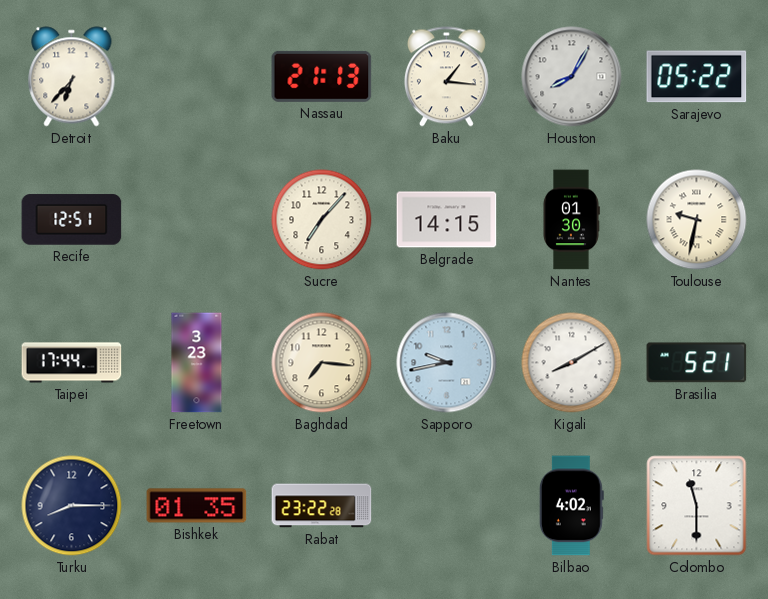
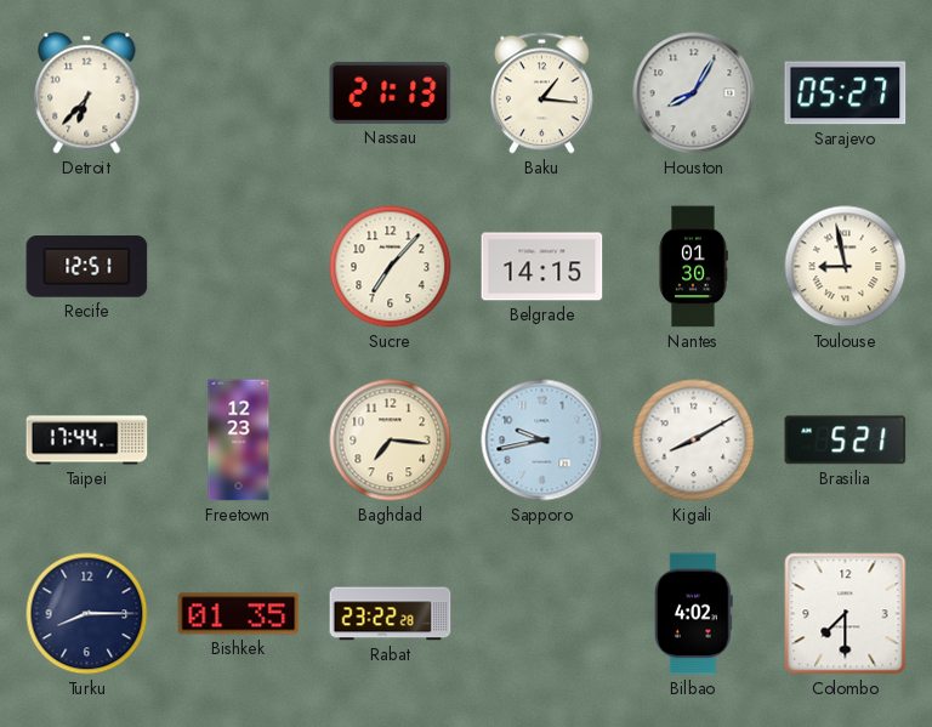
Sarajevo: 05:22 -> 05:27 (846, 93)
Toulouse: 9:32 -> 8:58 (846, 267)
Freetown: 3:23 -> 12:23 (239, 441)
Colombo: 11:30 -> 7:30 (846, 614)
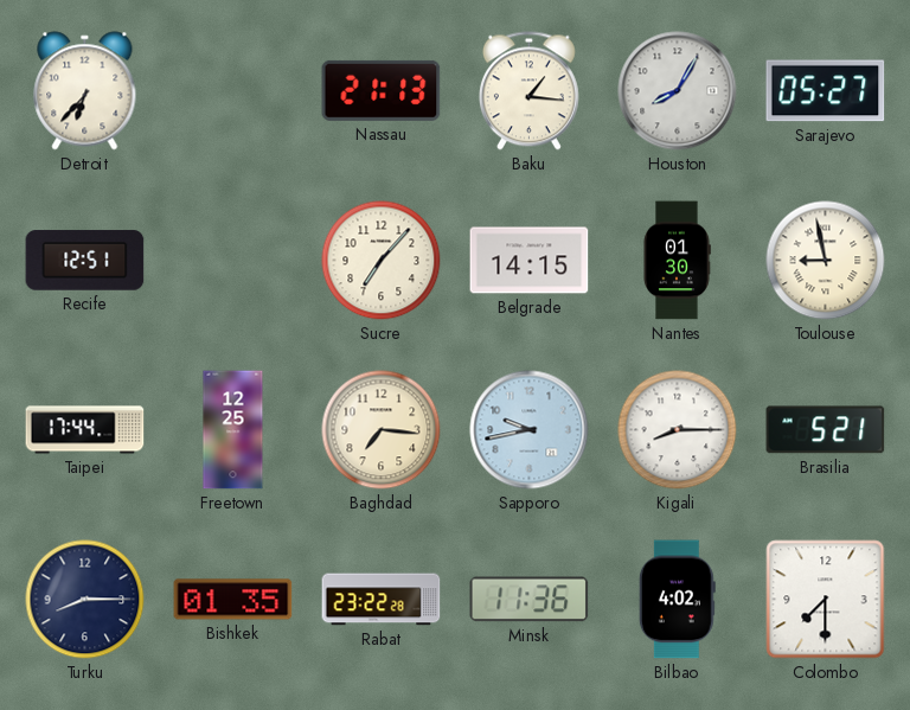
Freetown: 12:23 -> 12:25 (233, 430)
Kigali: 8:10 -> 8:15 (678, 430)
Minsk: none -> 11:36 (530, 600)
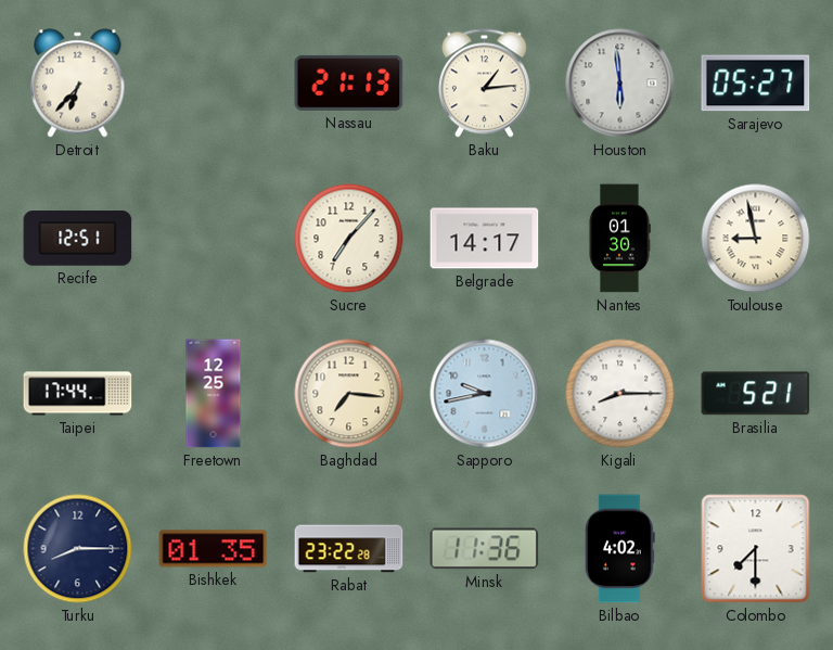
Baku: 1:16 -> 1:14 (484, 84)
Houston: 8:05 -> 5:59 (620, 84)
Belgrade: 14:15 -> 14:17 (485, 239)
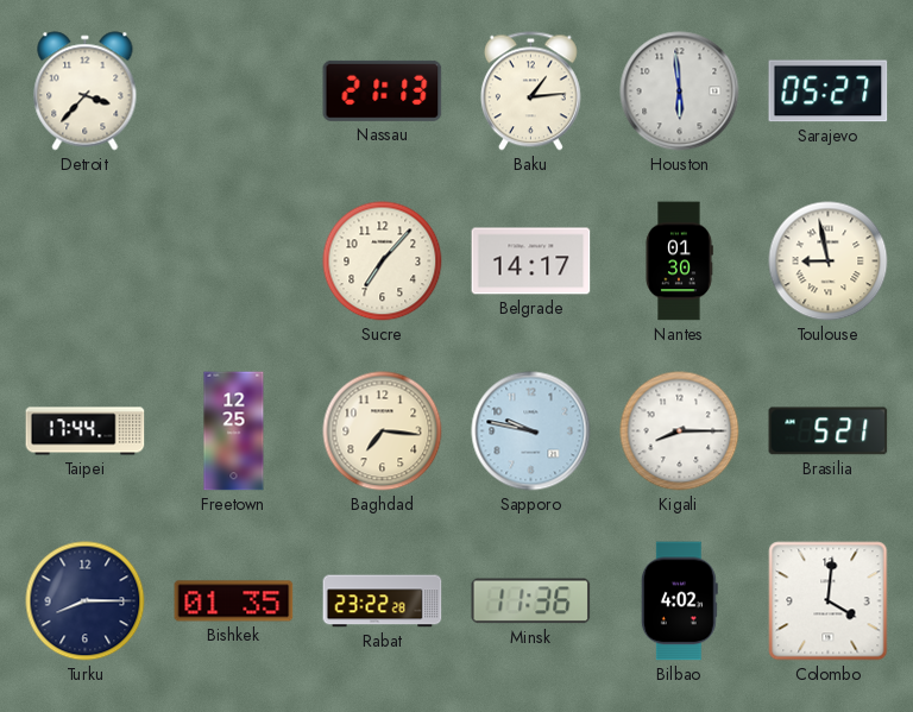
Detroit: 6:37 -> 3:37 (86, 92)
Recife: 12:51 -> none (78, 239)
Sapporo: 9:43 -> 9:47 (531, 431)
Colombo: 7:30 -> 4:01 (829, 601)
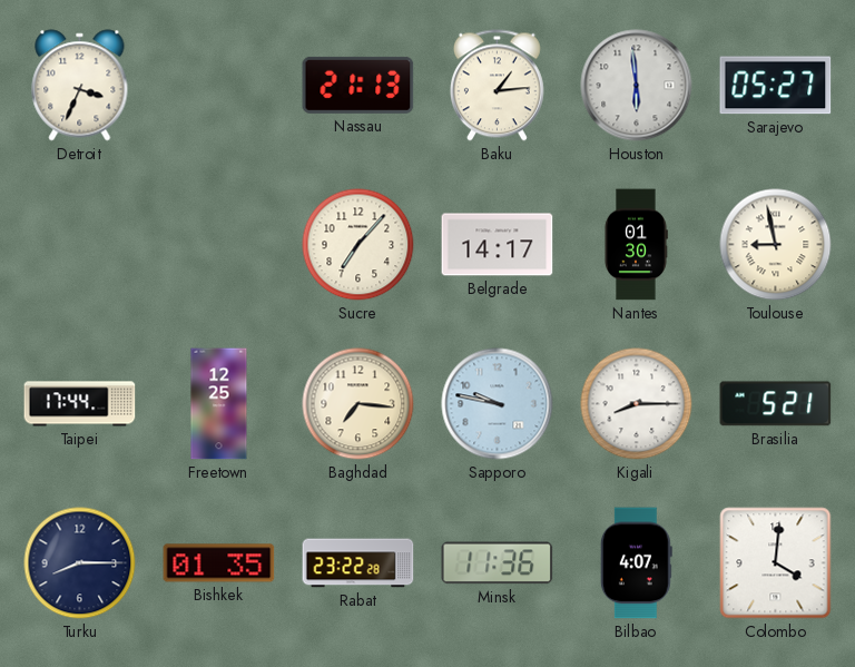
Detroit: 3:37 -> 3:34 (80, 86)
Bilbao: 4:02 -> 4:07 (636, 563)
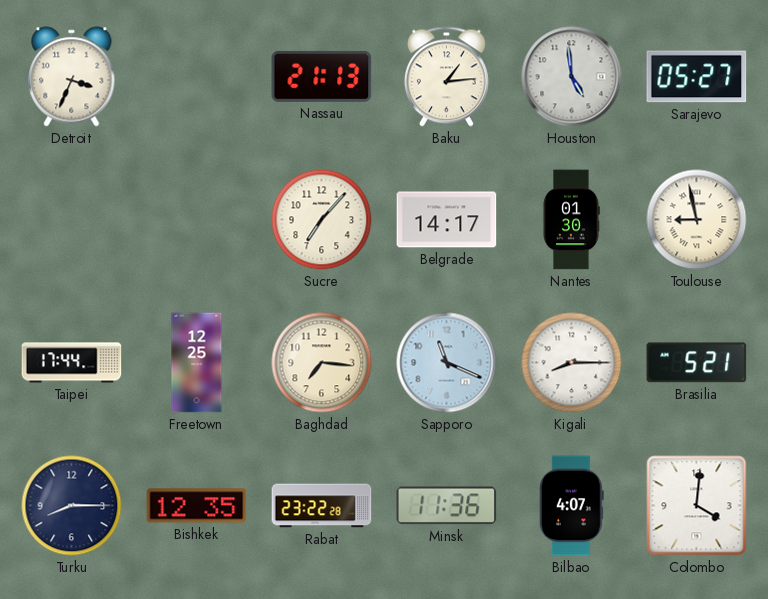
Houston: 5:59 -> 4:59 (572, 77)
Sapporo: 9:47 -> 11:19 (447, 363)
Bishkek: 01:35 -> 12:35 (197, 506)
